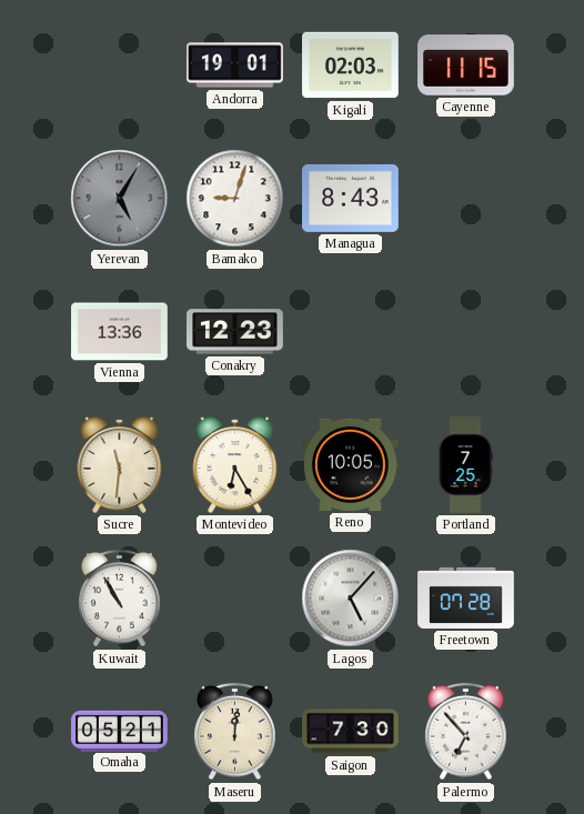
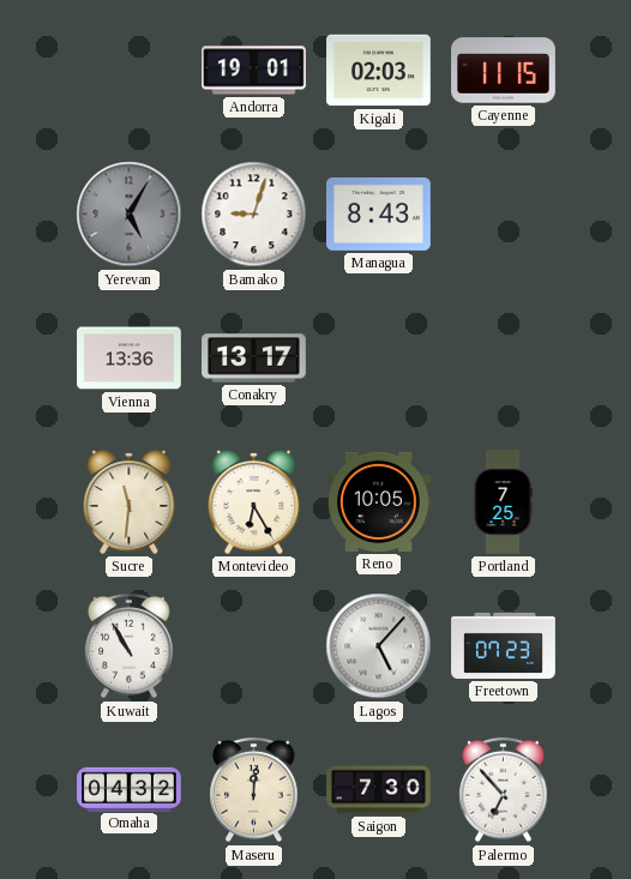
Conakry: 12:23 -> 13:17 (254, 359)
Freetown: 07:28 -> 07:23 (504, 645)
Omaha: 05:21 -> 04:32 (130, 789)
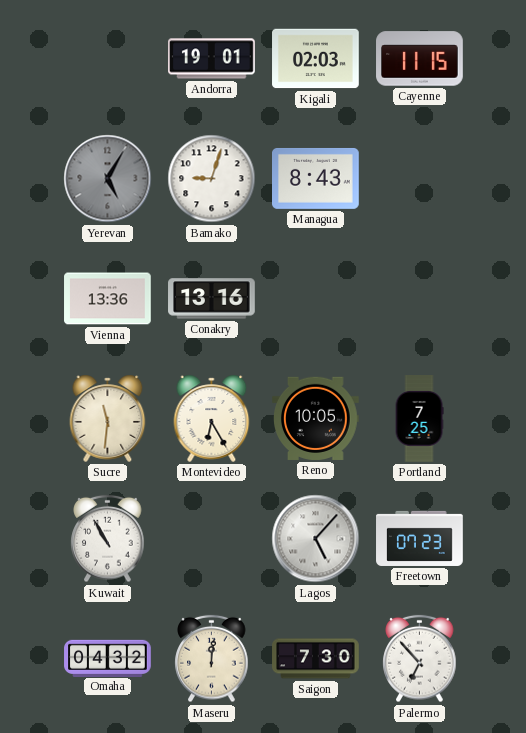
Conakry: 13:17 -> 13:16 (212, 299)
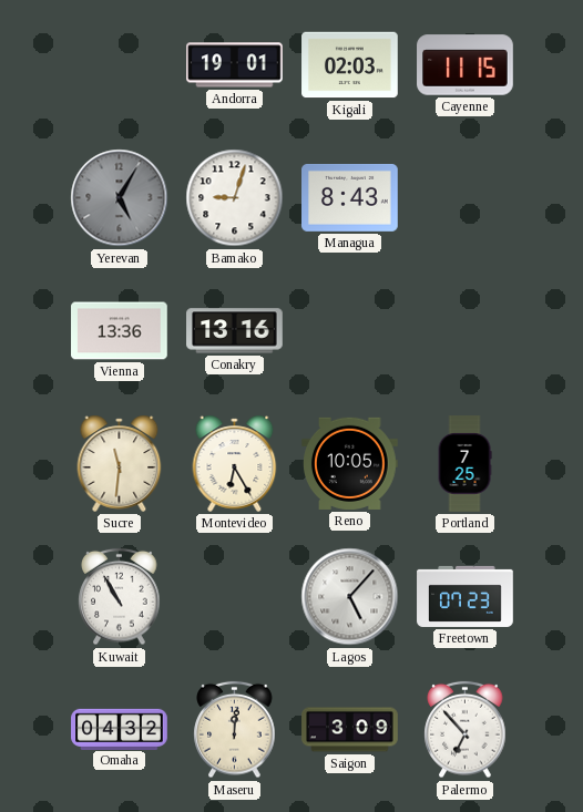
Saigon: 7:30 -> 3:09 (350, 730)
